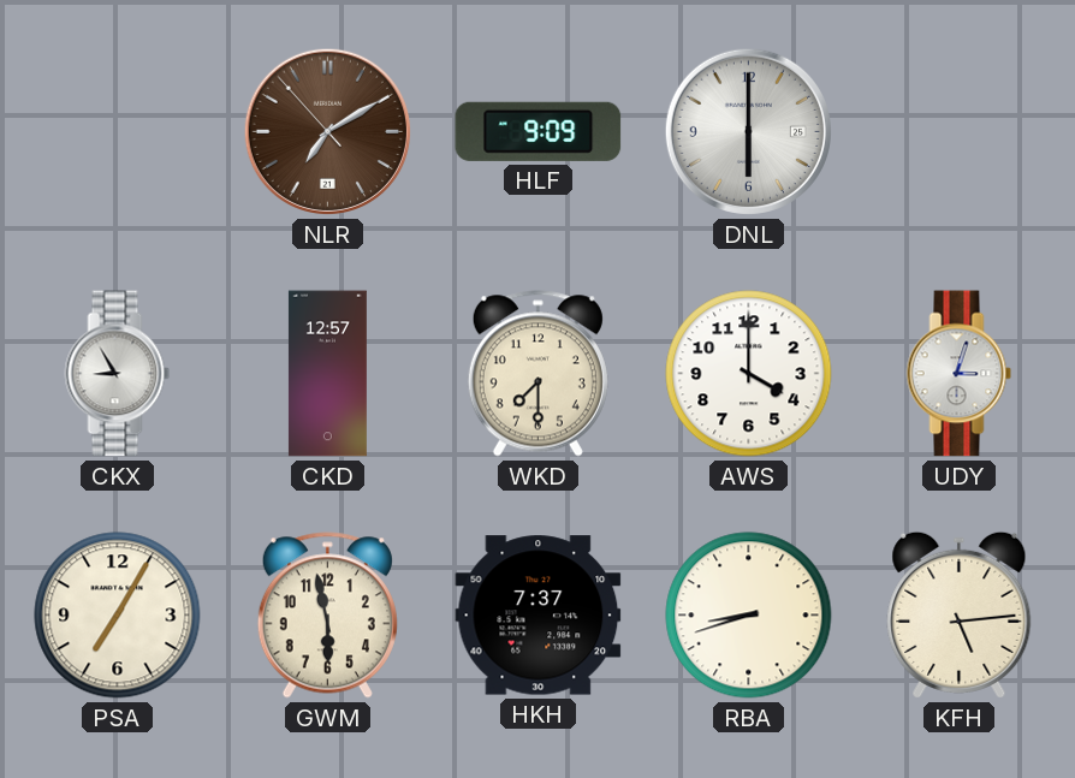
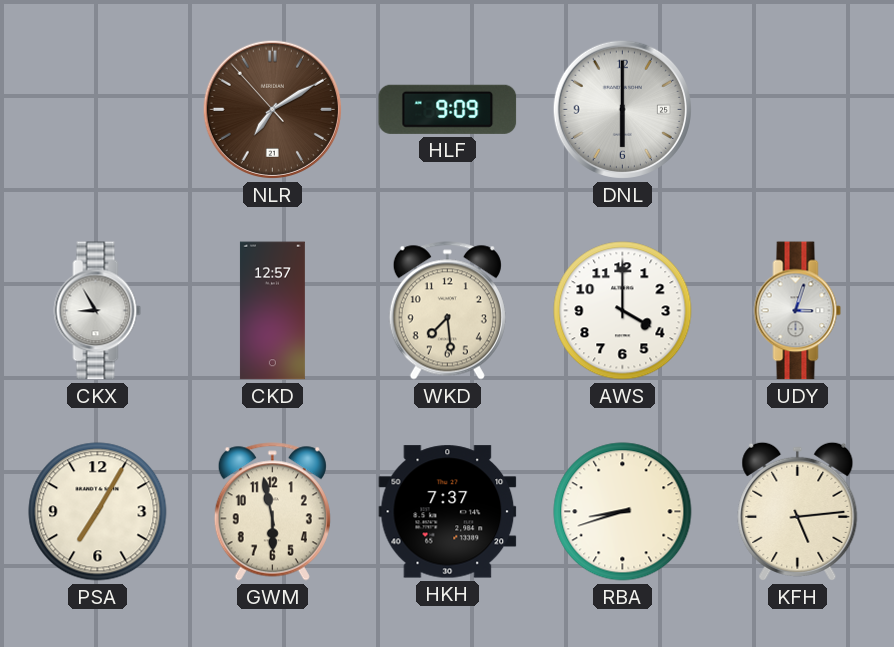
WKD: 7:30 -> 7:29 (447, 311)
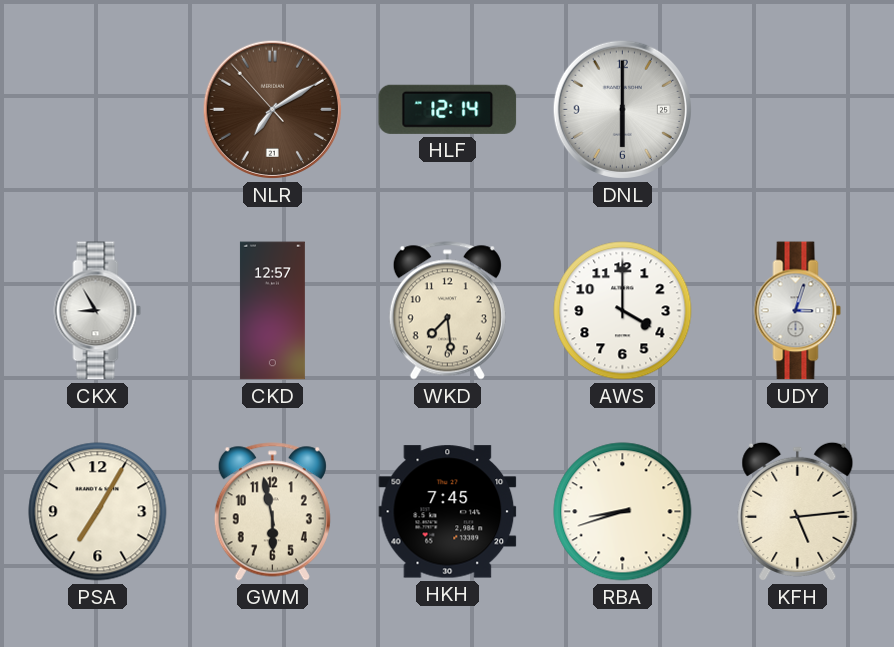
HLF: 9:09 -> 12:14 (448, 109)
HKH: 7:37 -> 7:45 (448, 512)
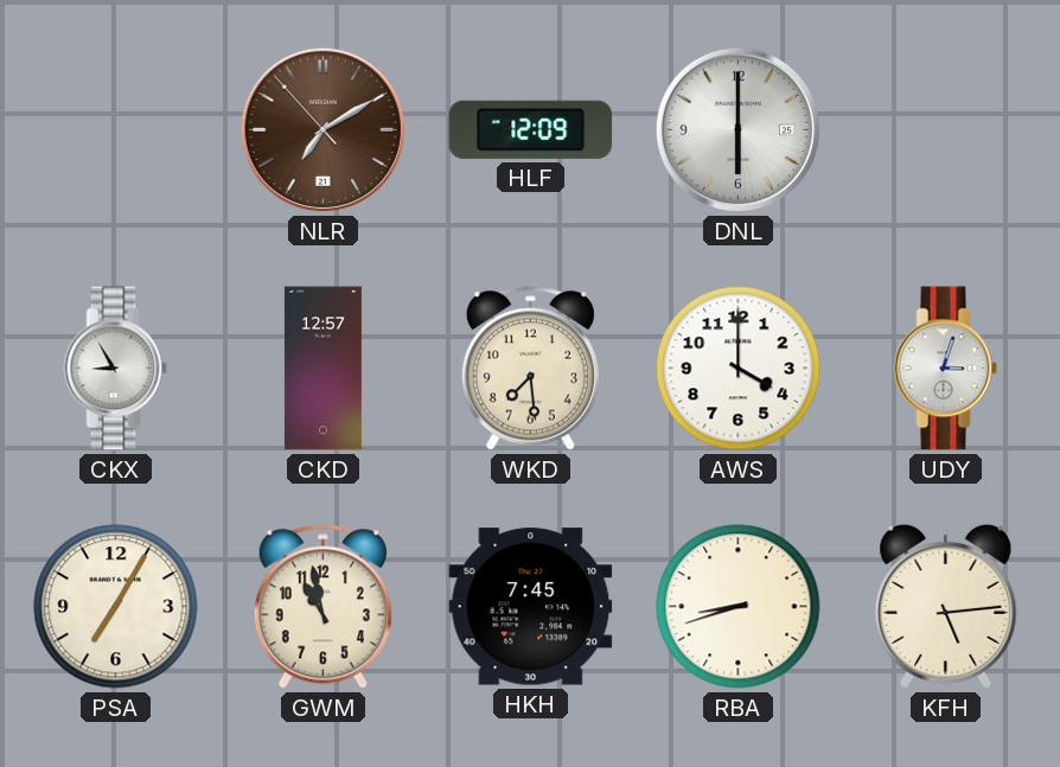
HLF: 12:14 -> 12:09 (531, 129)
GWM: 5:58 -> 10:58 (323, 607)
